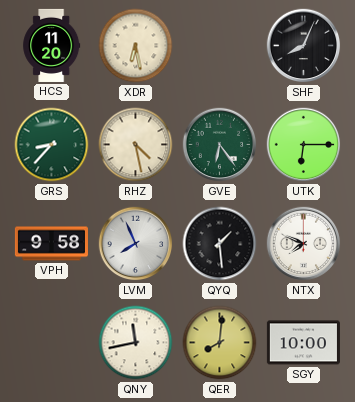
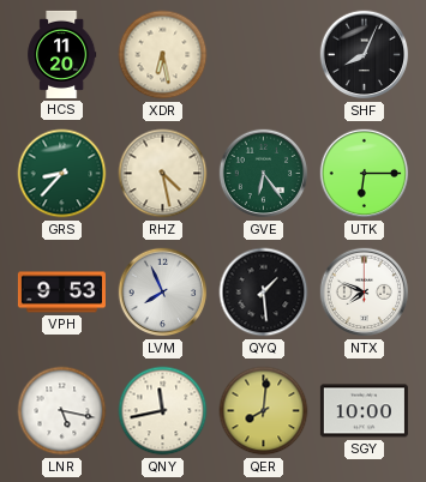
VPH: 9:58 -> 9:53 (61, 293)
LNR: none -> 5:17 (62, 411)
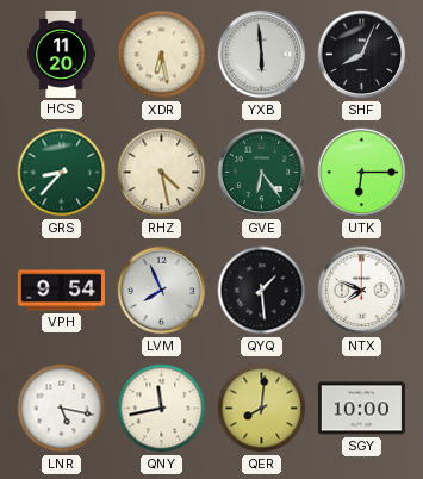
YXB: none -> 5:59 (262, 55)
VPH: 9:53 -> 9:54 (61, 291)
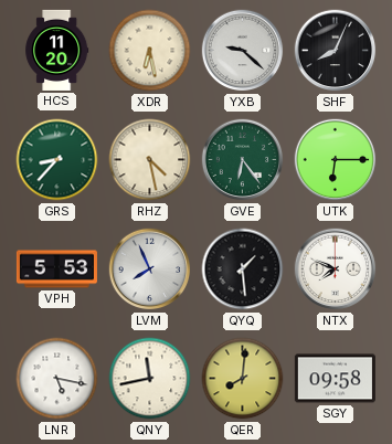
YXB: 5:59 -> 9:22 (243, 51)
VPH: 9:54 -> 5:53 (56, 269)
SGY: 10:00 -> 09:58 (335, 379)
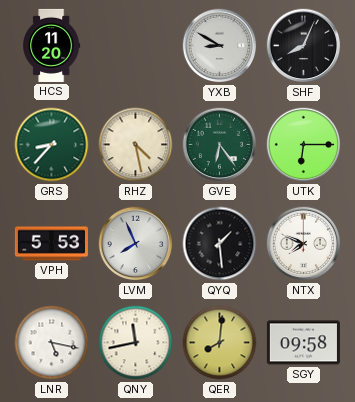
XDR: 6:28 -> none (150, 51)
YXB: 9:22 -> 8:50 (220, 46)
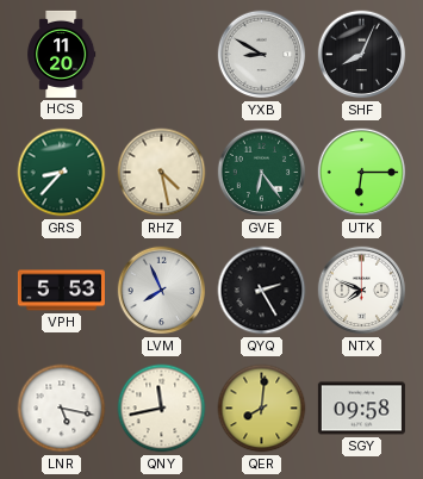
QYQ: 1:29 -> 2:25 (262, 291)
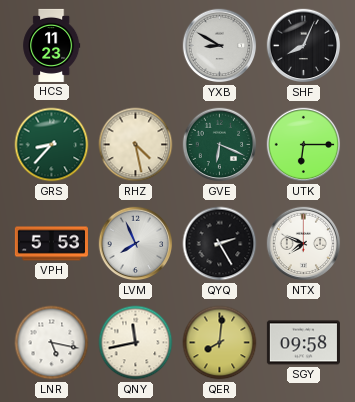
HCS: 11:20 -> 11:23 (52, 45)
GVE: 6:24 -> 6:19 (220, 145)
